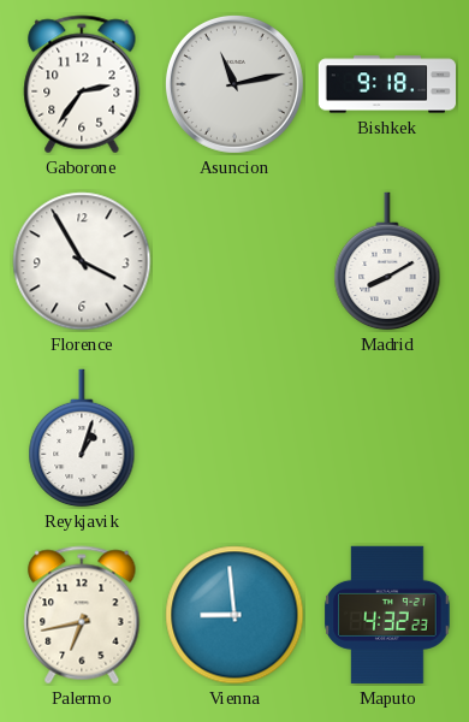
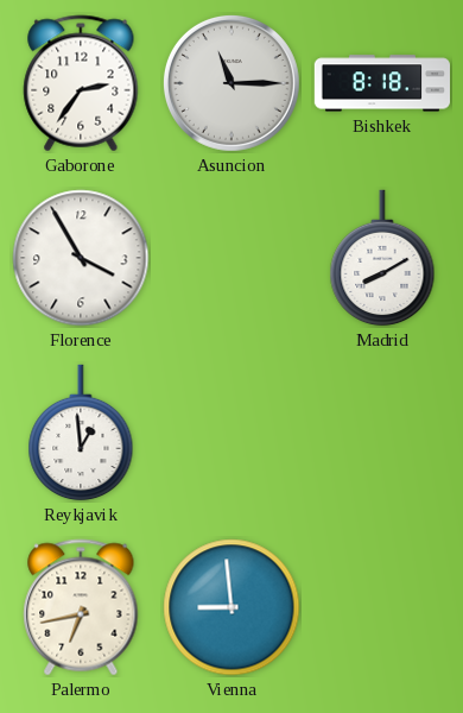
Asuncion: 11:13 -> 11:15 (231, 83)
Bishkek: 9:18 -> 8:18 (381, 83)
Reykjavik: 1:03 -> 12:59 (81, 433)
Maputo: 4:32 -> none (387, 615)
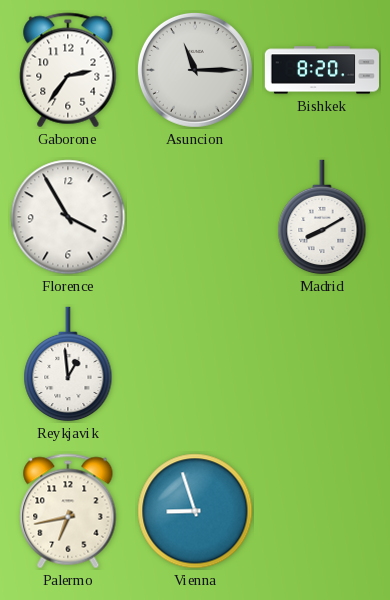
Bishkek: 8:18 -> 8:20 (321, 70)
Vienna: 8:59 -> 8:57 (195, 511)
